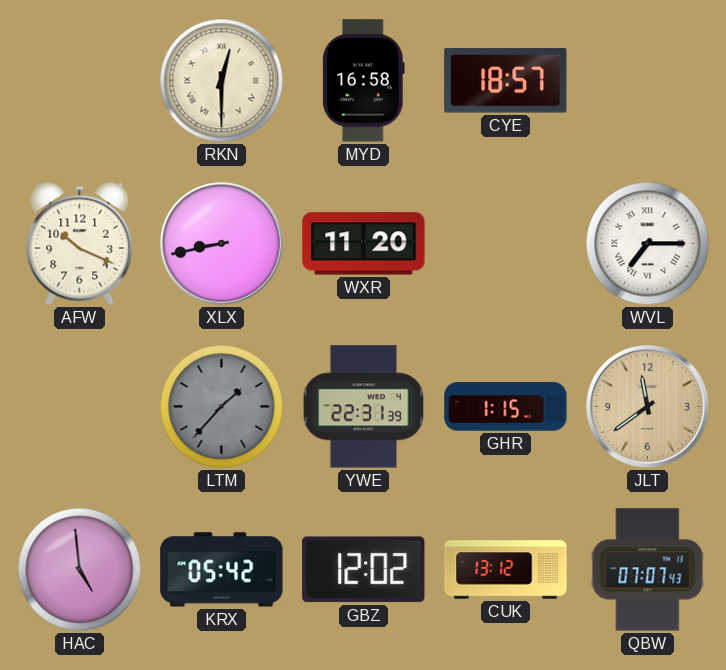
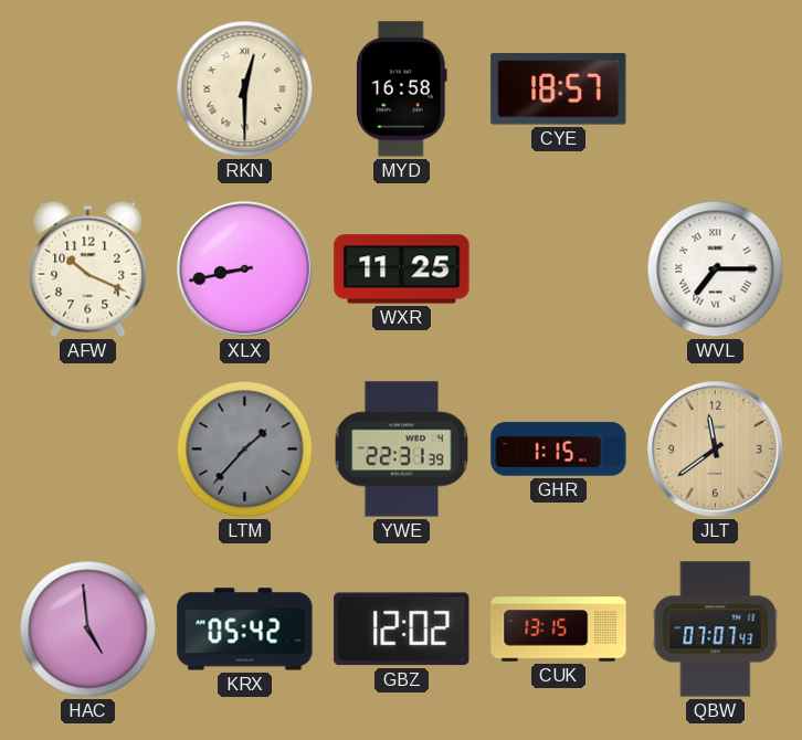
WXR: 11:20 -> 11:25 (402, 269)
CUK: 13:12 -> 13:15 (559, 630)
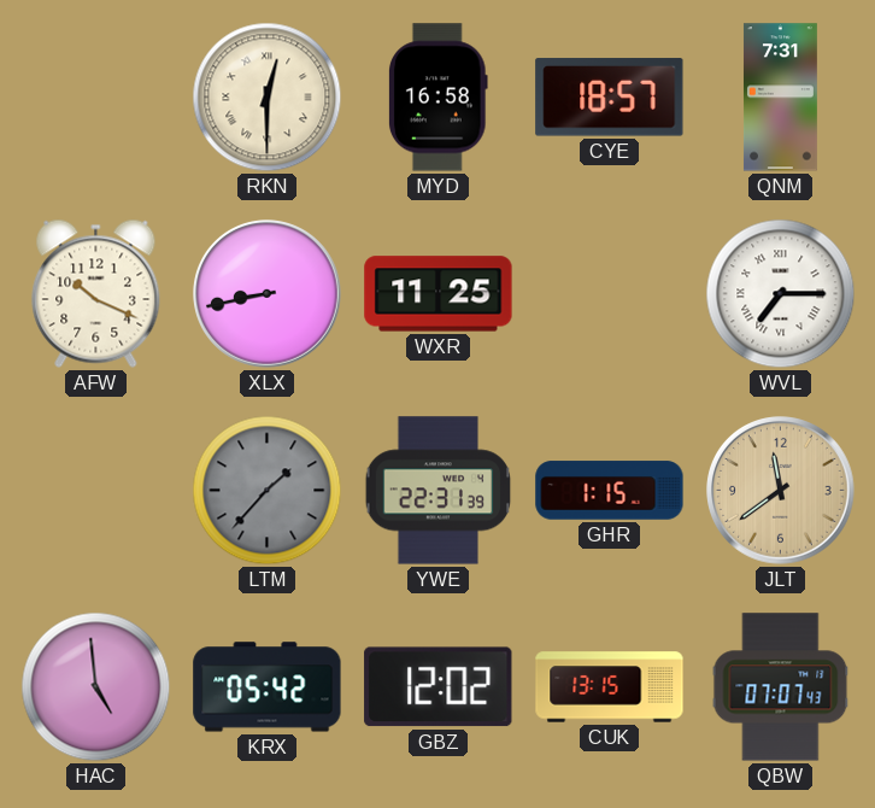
QNM: none -> 7:31 (780, 98)
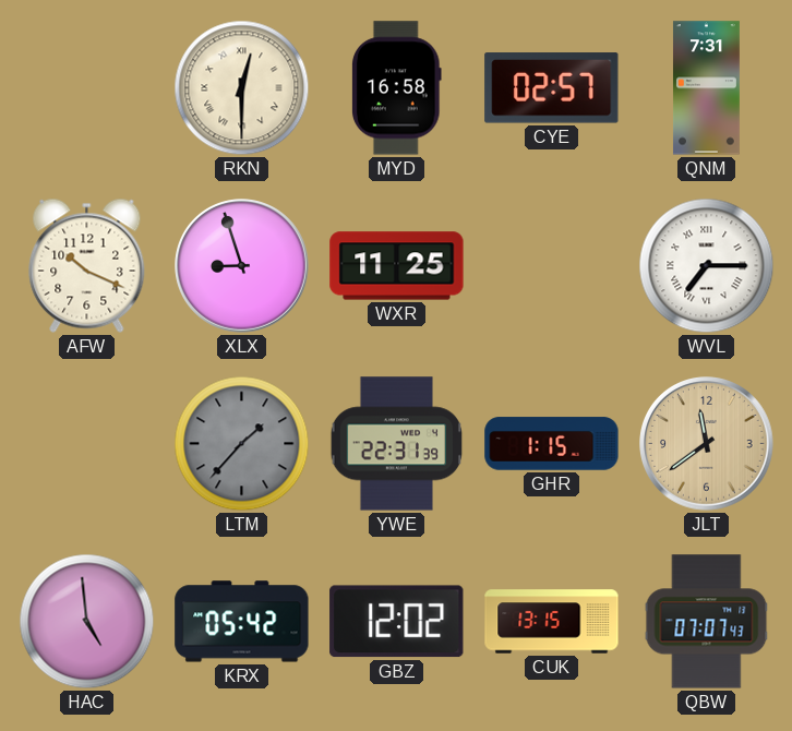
CYE: 18:57 -> 02:57 (552, 88)
XLX: 8:43 -> 8:57 (242, 266)
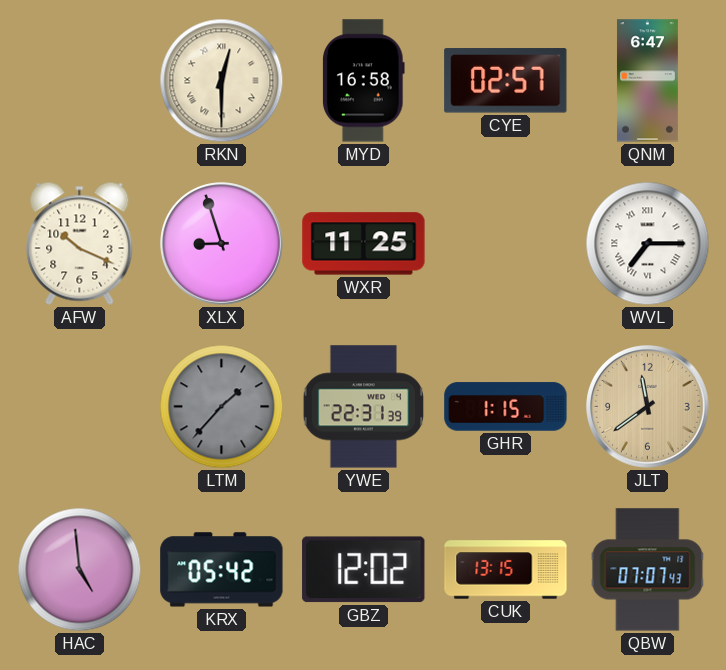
QNM: 7:31 -> 6:47 (647, 81)
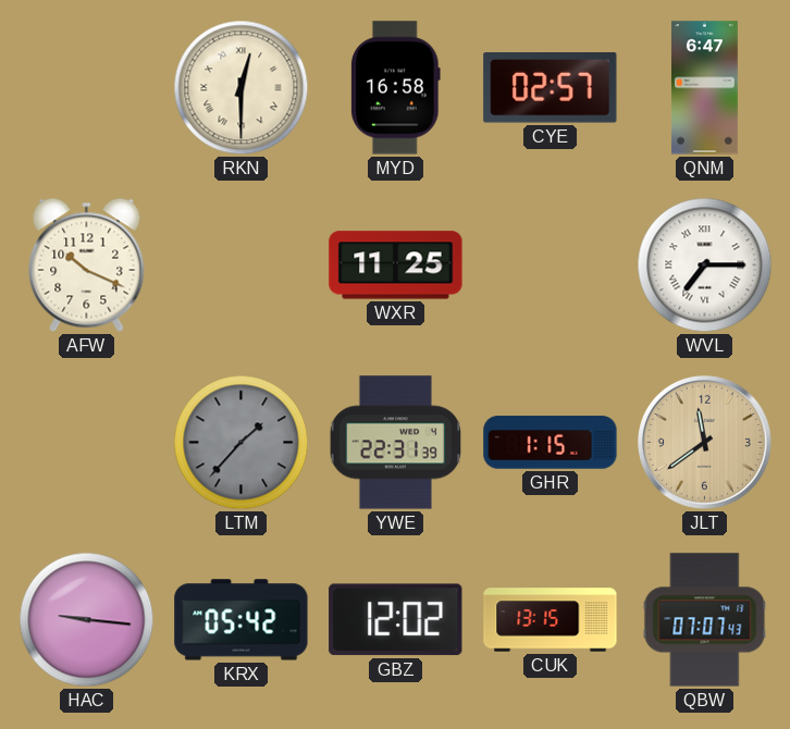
XLX: 8:57 -> none (222, 244)
HAC: 4:59 -> 9:16 (87, 620)
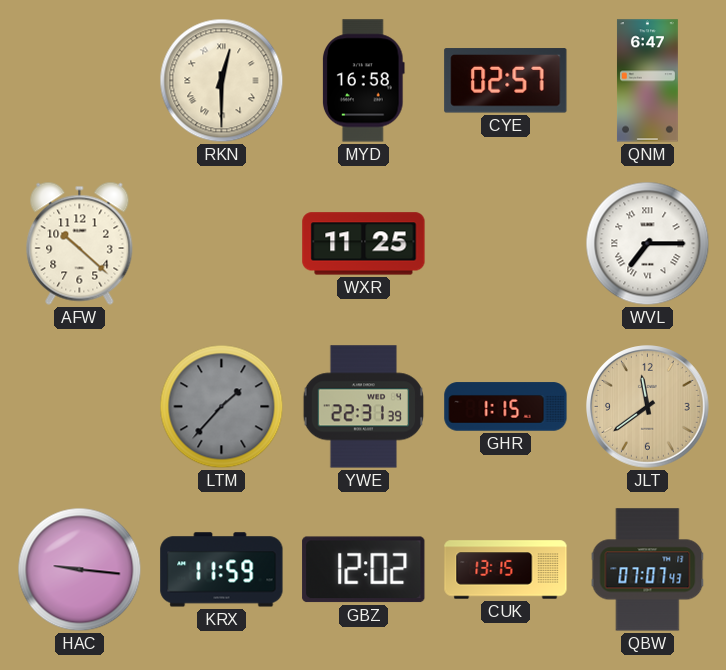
AFW: 10:19 -> 10:22 (80, 243)
KRX: 05:42 -> 11:59 (222, 570)
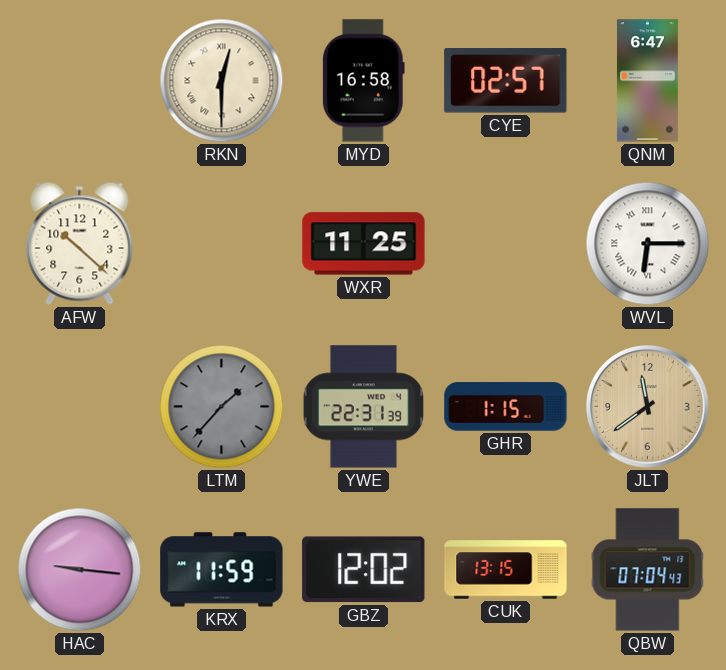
WVL: 7:15 -> 6:15 (648, 244)
QBW: 07:07 -> 07:04 (648, 570)
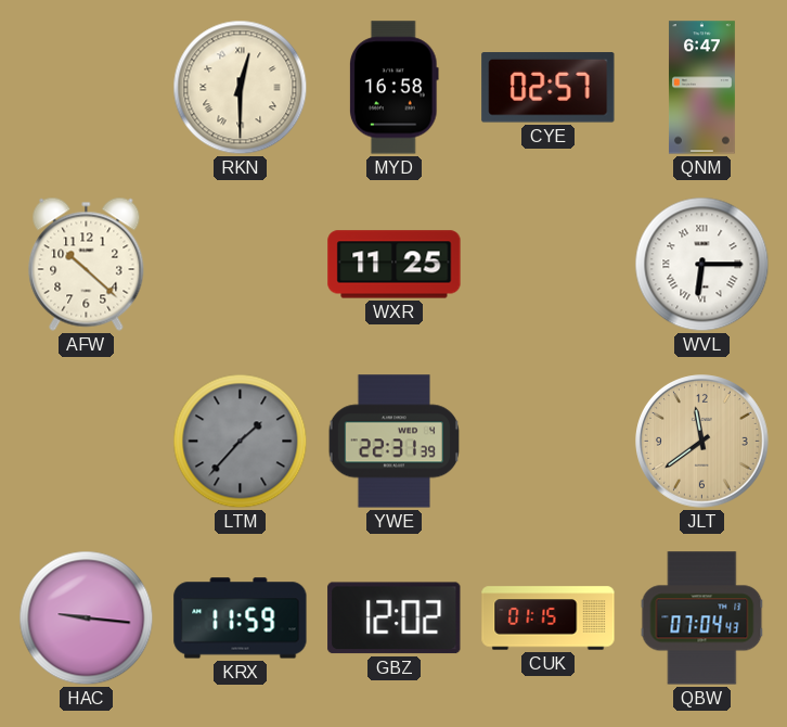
GHR: 1:15 -> none (506, 407)
CUK: 13:15 -> 01:15 (549, 618)
